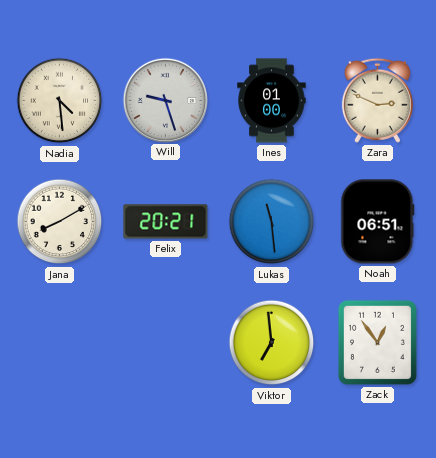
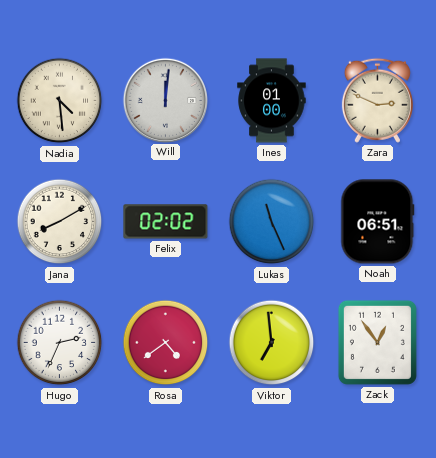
Will: 9:27 -> 12:01 (165, 100)
Felix: 20:21 -> 02:02 (166, 222)
Lukas: 11:29 -> 11:26 (272, 222)
Hugo: none -> 2:34 (60, 343)
Rosa: none -> 4:39 (166, 343)
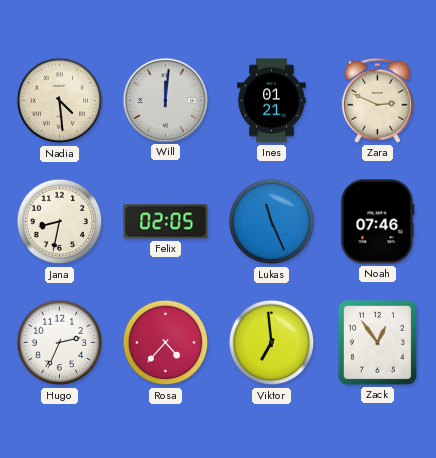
Ines: 01:00 -> 01:21 (272, 101)
Jana: 8:10 -> 8:32 (60, 222)
Felix: 02:02 -> 02:05 (166, 222)
Noah: 06:51 -> 07:46 (378, 222)
Rosa: 4:39 -> 4:37 (166, 343)
